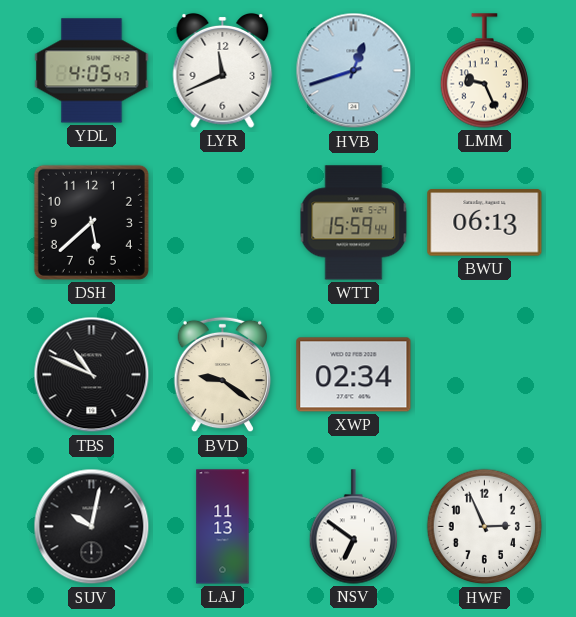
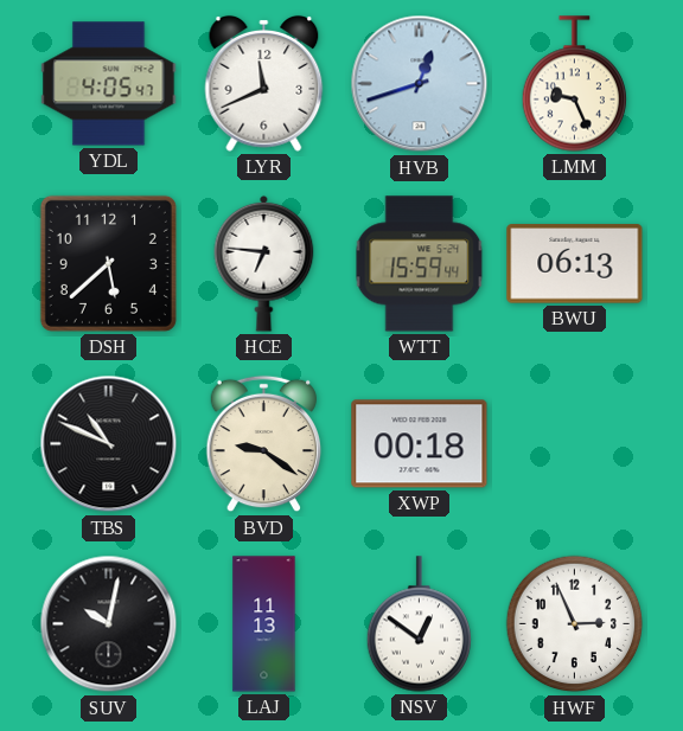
HCE: none -> 6:46 (264, 263)
XWP: 02:34 -> 00:18 (420, 444)
NSV: 6:51 -> 12:51 (419, 624)
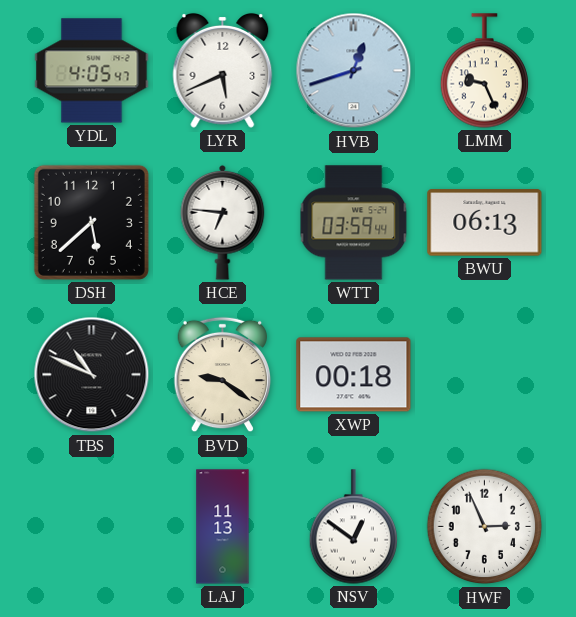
LYR: 11:41 -> 5:41 (223, 71)
WTT: 15:59 -> 03:59 (354, 223)
SUV: 10:02 -> none (109, 624)
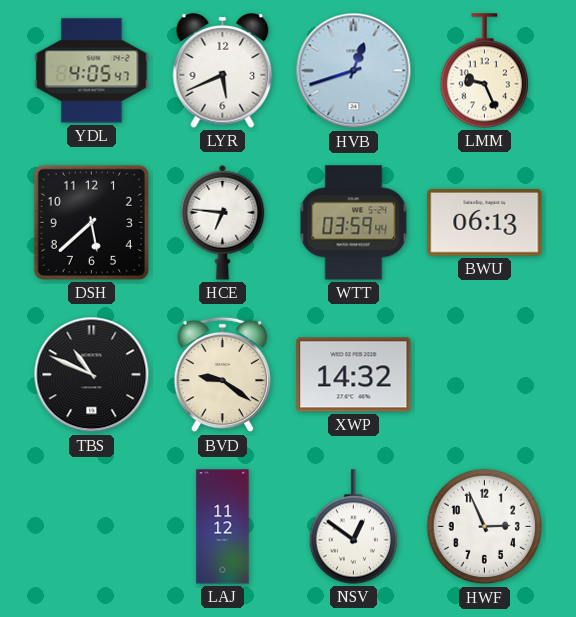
XWP: 00:18 -> 14:32 (354, 375)
LAJ: 11:13 -> 11:12 (223, 527)
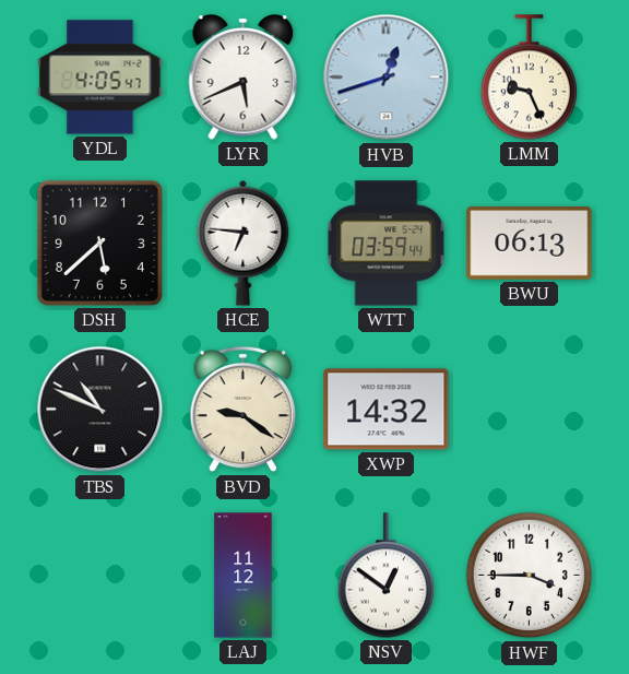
HWF: 2:56 -> 3:45 (530, 576)
